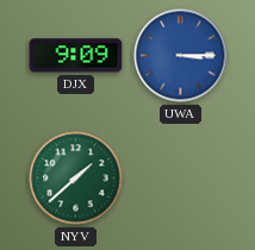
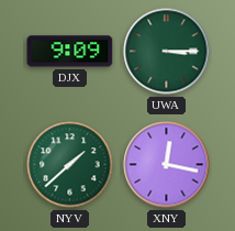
UWA dial: blue -> green (167, 52)
XNY: none -> 12:17 (167, 165)
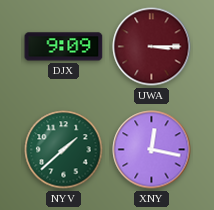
UWA dial: green -> burgundy (152, 47)
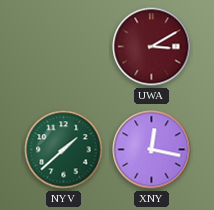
DJX: 9:09 -> none (64, 47)
UWA: 3:15 -> 3:10 (152, 47)
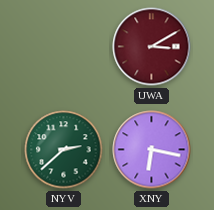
NYV: 1:38 -> 2:38 (64, 150)
XNY: 12:17 -> 6:17 (152, 150)
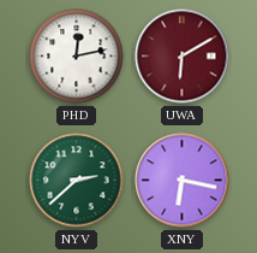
PHD: none -> 12:13 (77, 57)
UWA: 3:10 -> 6:10 (183, 57)
